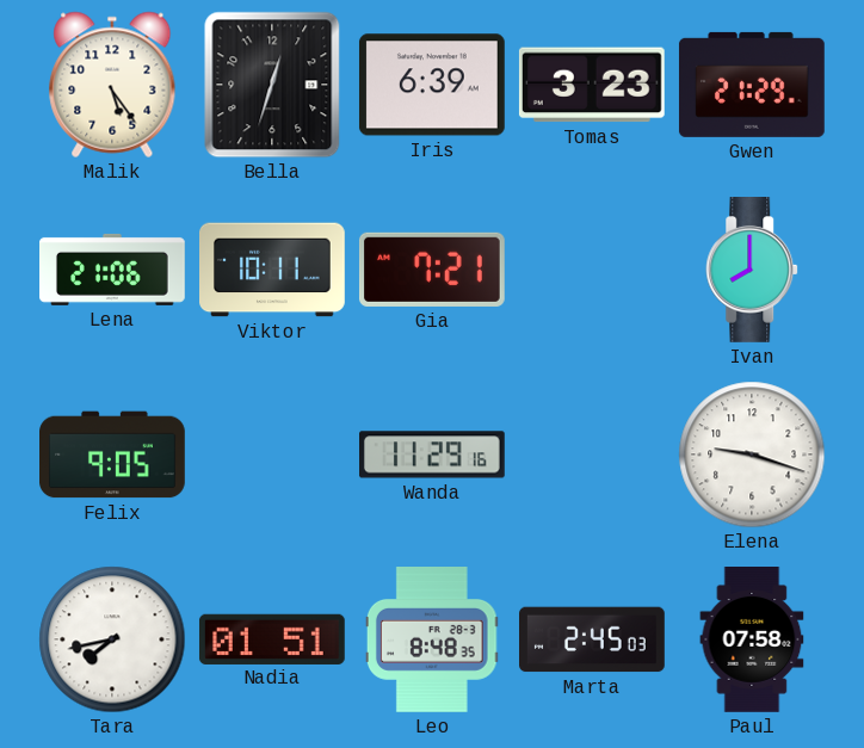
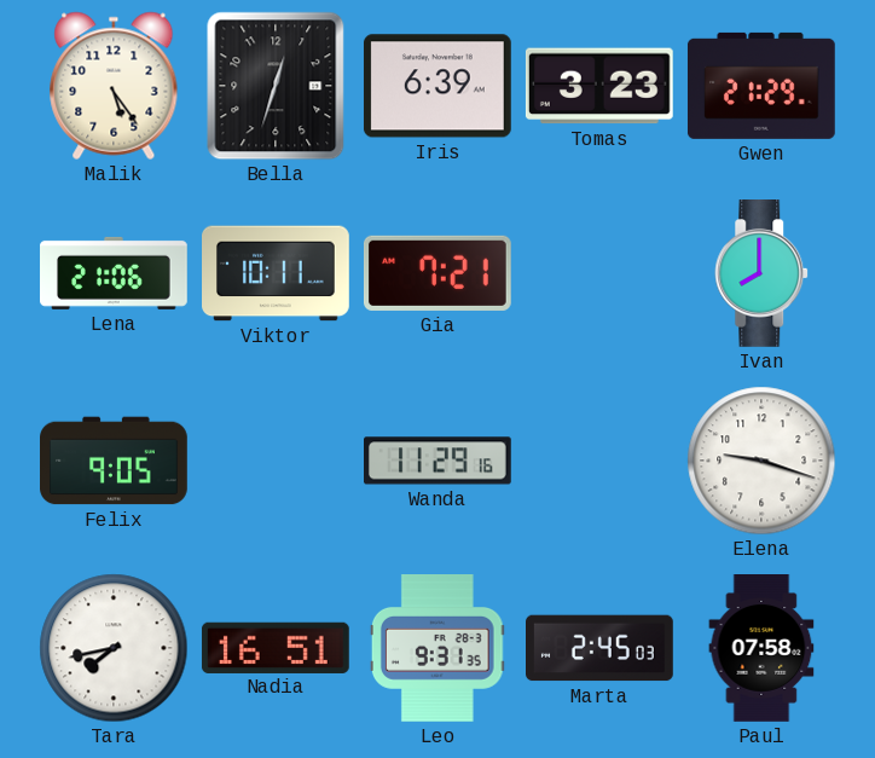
Nadia: 01:51 -> 16:51 (276, 647)
Leo: 8:48 -> 9:31 (437, 649)
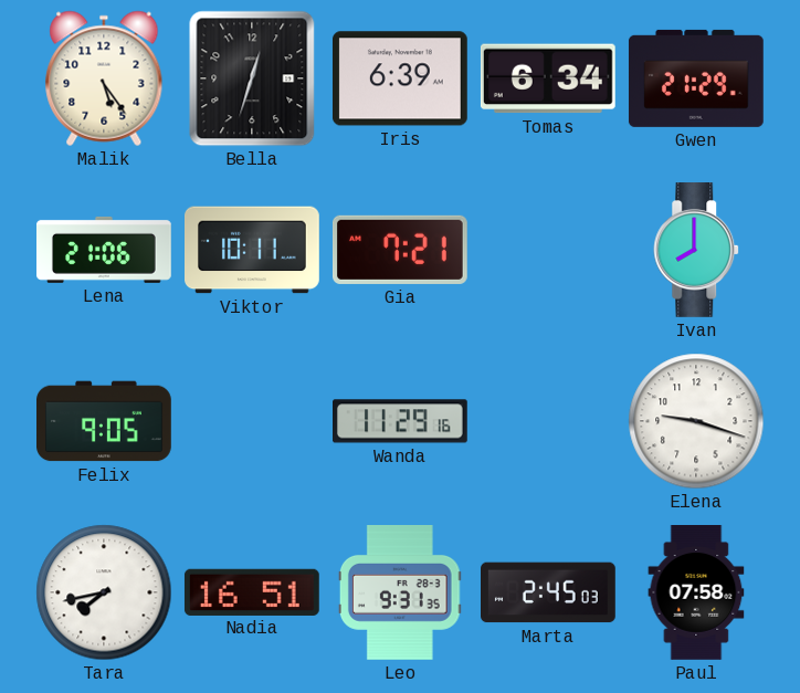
Tomas: 3:23 -> 6:34 (548, 78)
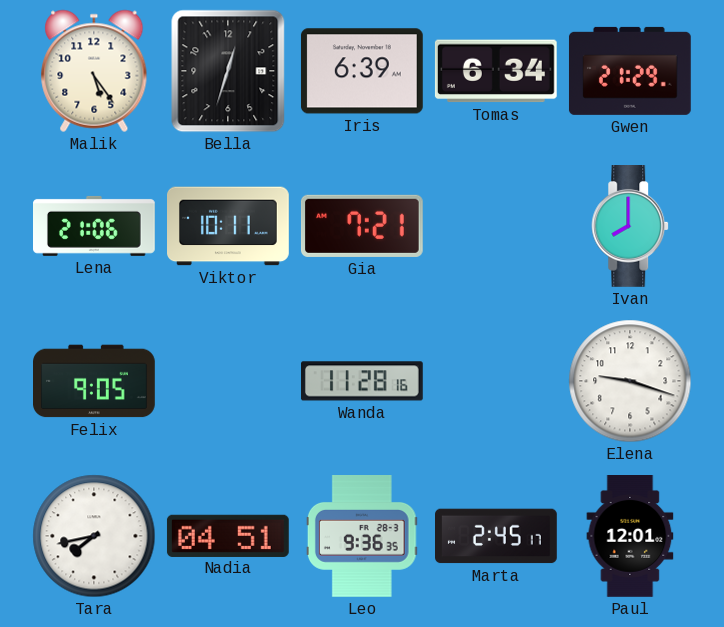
Wanda: 11:29 -> 11:28 (363, 381)
Nadia: 16:51 -> 04:51 (228, 535)
Leo: 9:31 -> 9:36 (362, 537)
Marta: 2:45:03 -> 2:45:17 (497, 536)
Paul: 07:58 -> 12:01 (630, 537)
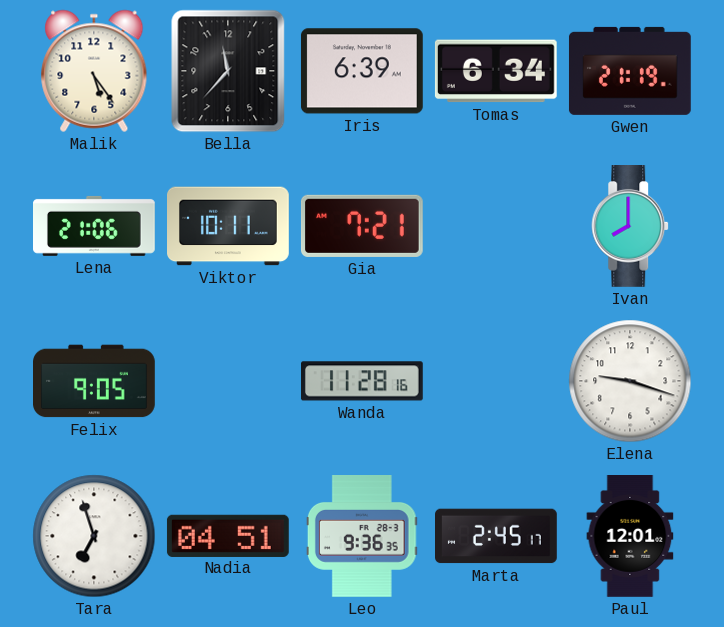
Bella: 12:33 -> 11:37 (228, 71)
Gwen: 21:29 -> 21:19 (630, 71)
Tara: 7:43 -> 6:57 (94, 536)
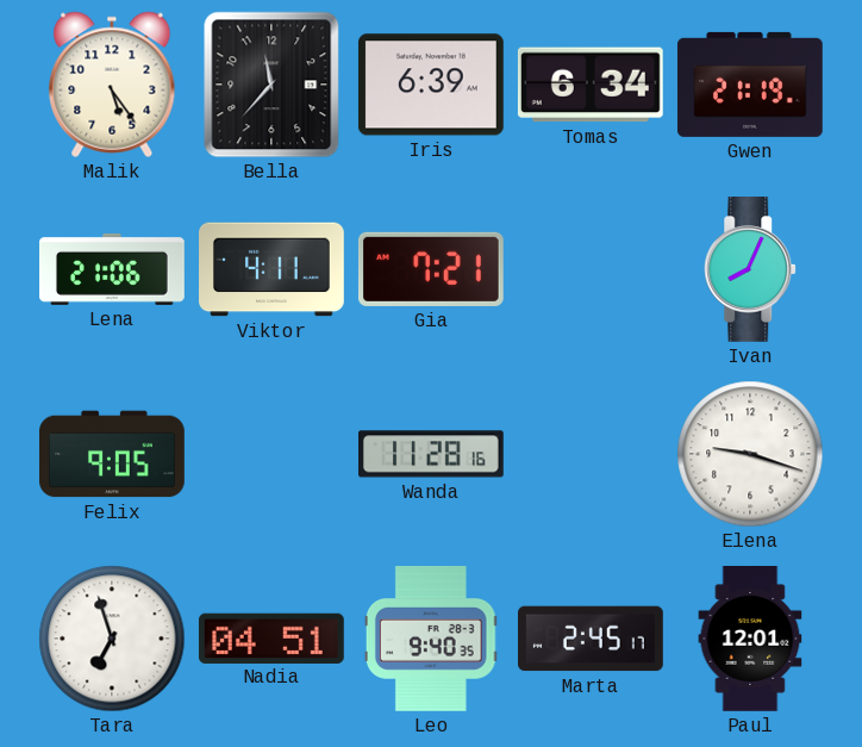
Viktor: 10:11 -> 4:11 (273, 269)
Ivan: 8:00 -> 8:04 (751, 270)
Leo: 9:36 -> 9:40 (431, 640)
